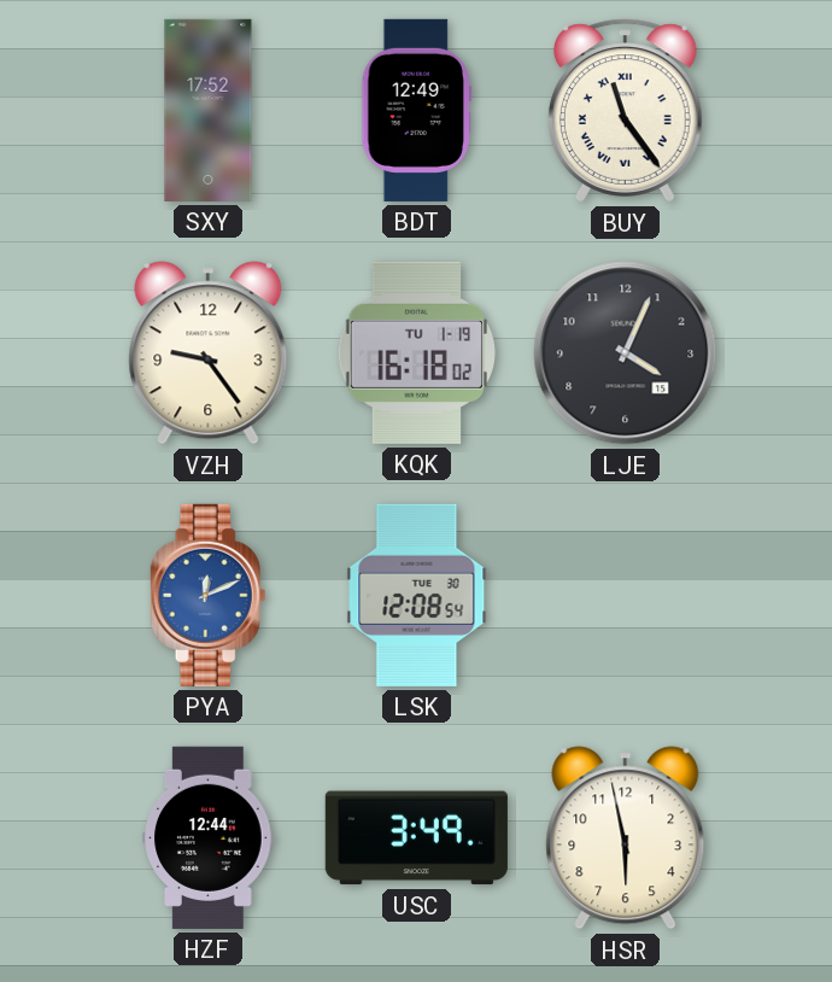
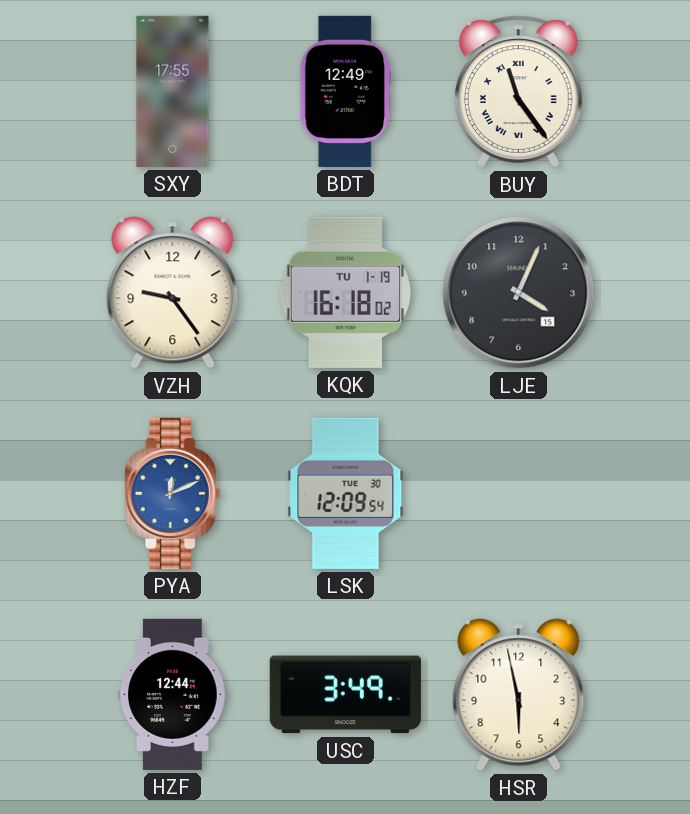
SXY: 17:52 -> 17:55 (173, 91)
LSK: 12:08 -> 12:09 (346, 493)
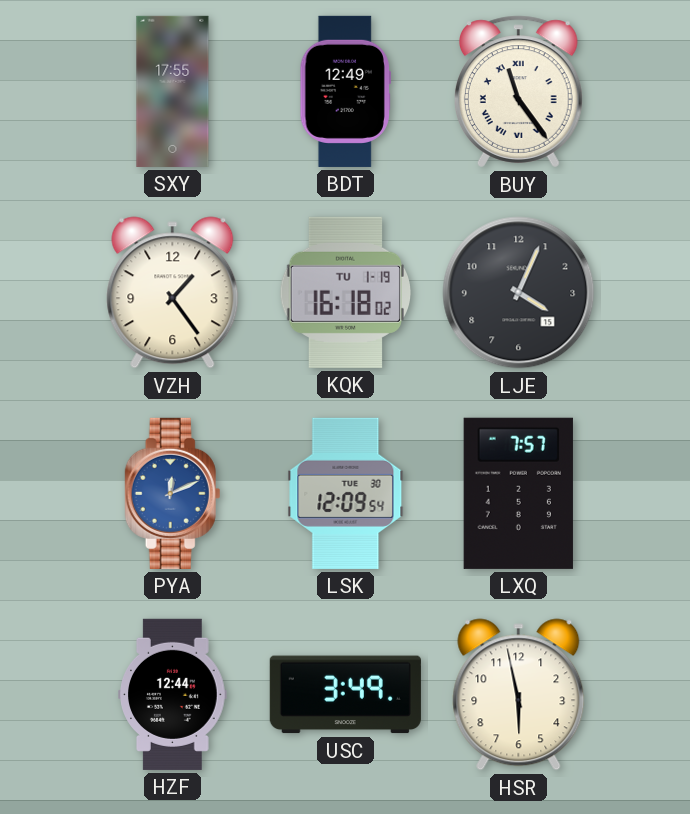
VZH: 9:24 -> 1:24 (173, 293)
LXQ: none -> 7:57 (518, 493)
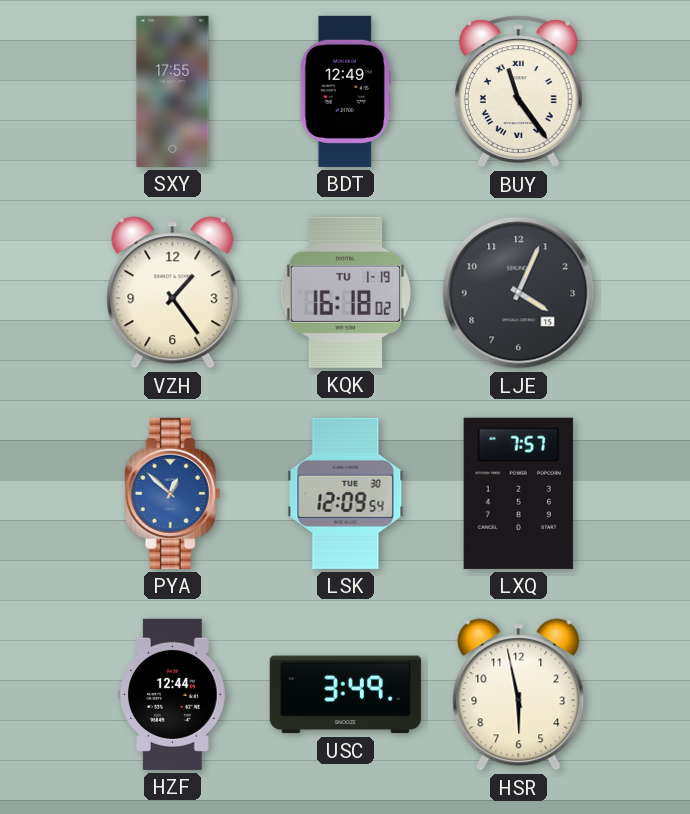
PYA: 12:11 -> 12:52 (173, 493)
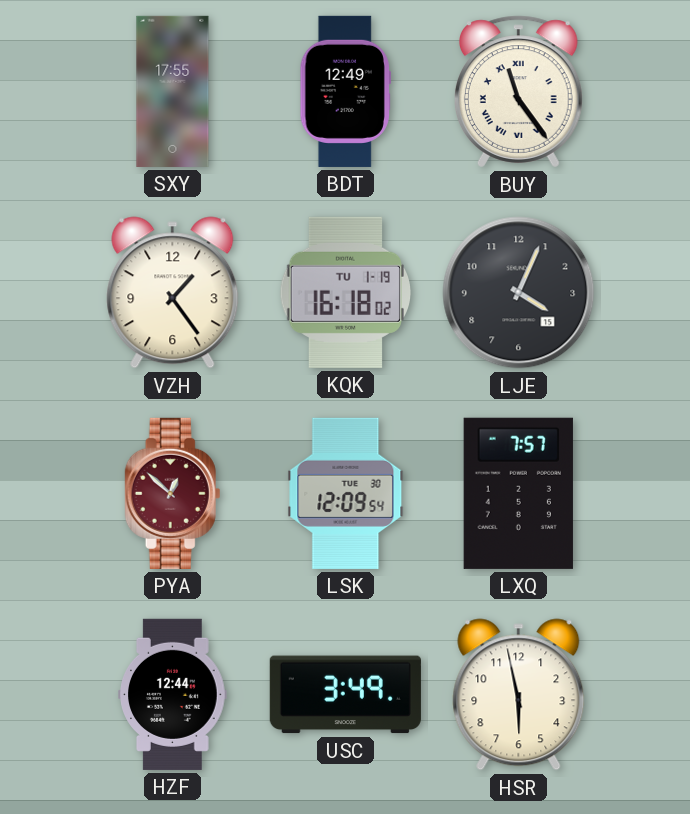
PYA dial: blue -> burgundy (173, 493)
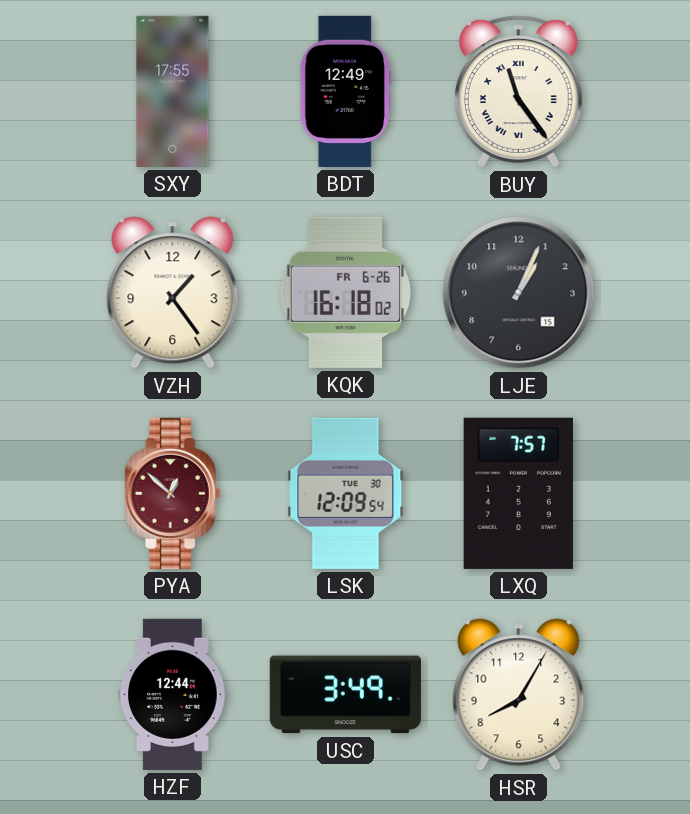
KQK date: TU 1-19 -> FR 6-26 (346, 292)
LJE: 4:04 -> 1:04 (519, 293)
HSR: 5:58 -> 8:05 (519, 695)
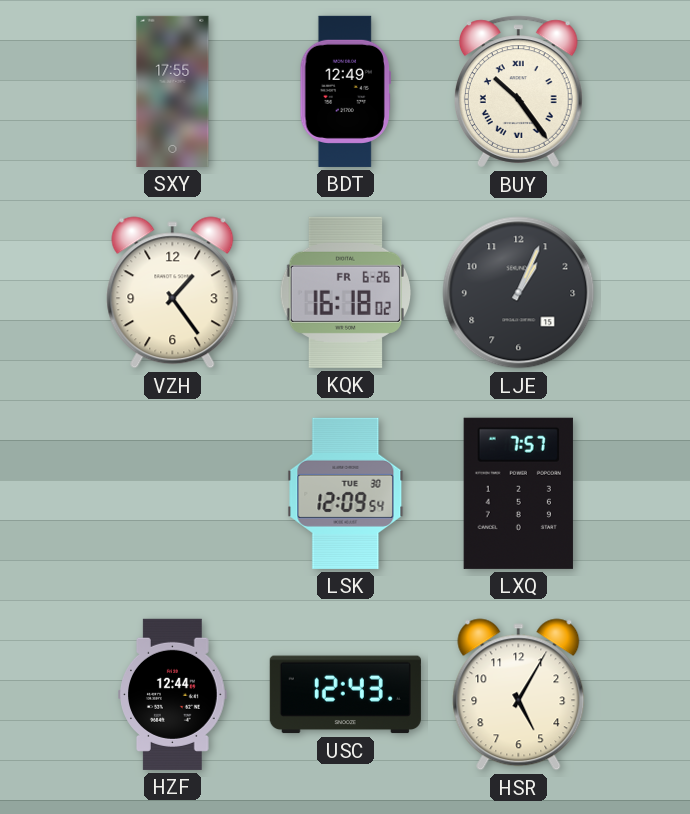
BUY: 11:24 -> 10:24 (518, 92)
PYA: 12:52 -> none (173, 493)
USC: 3:49 -> 12:43 (345, 695)
HSR: 8:05 -> 5:05 (519, 695)
